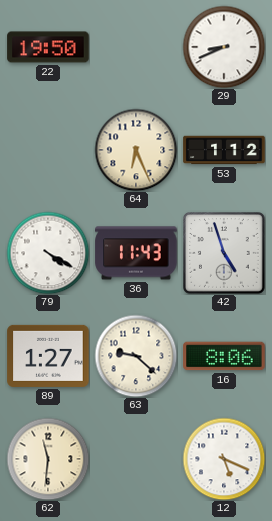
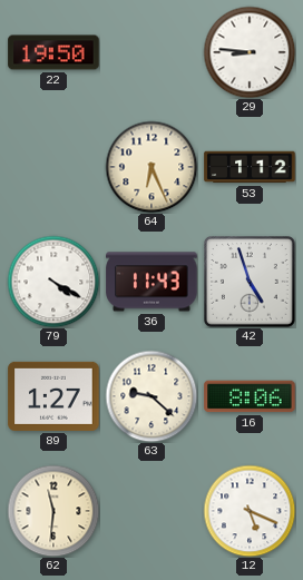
29: 8:41 -> 8:46 (250, 52)
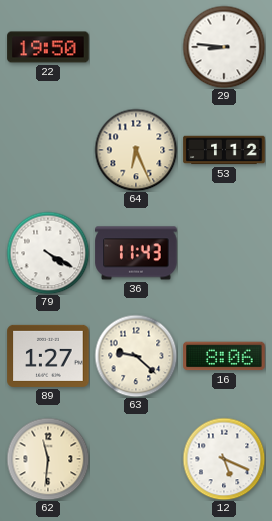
42: 4:57 -> none (250, 282)
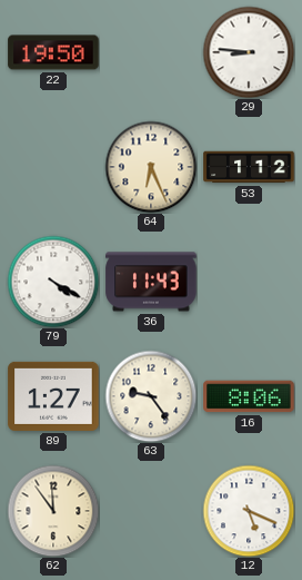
63: 9:22 -> 9:24 (151, 396)
62: 11:31 -> 11:54 (53, 511)
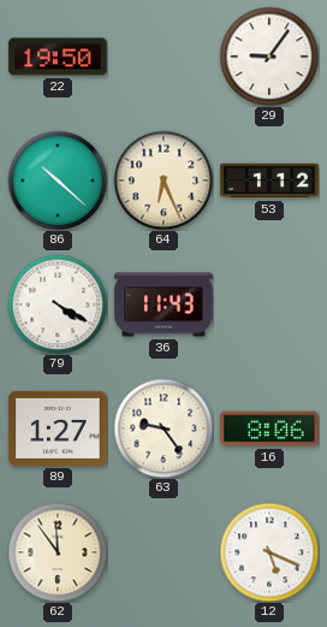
29: 8:46 -> 9:06 (269, 57)
86: none -> 10:22 (58, 181)
